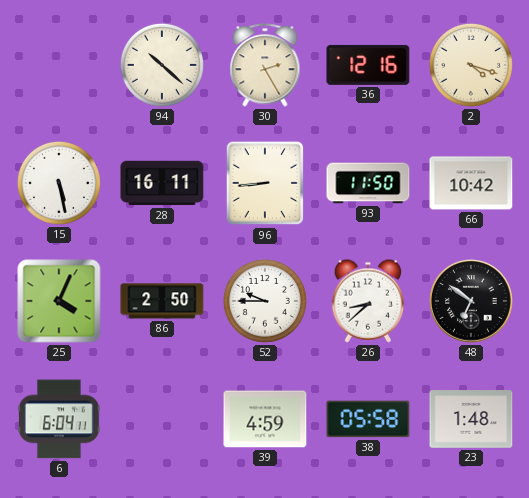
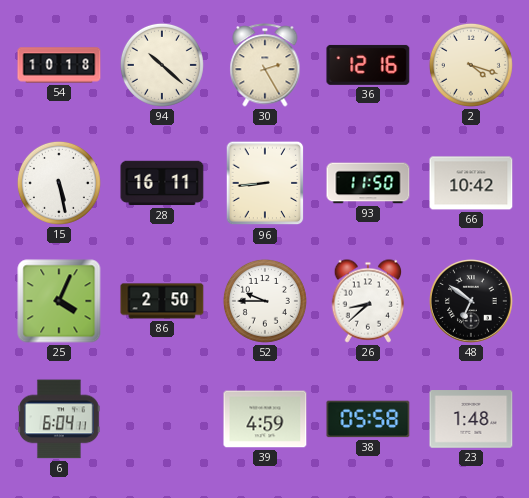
54: none -> 10:18 (59, 65)
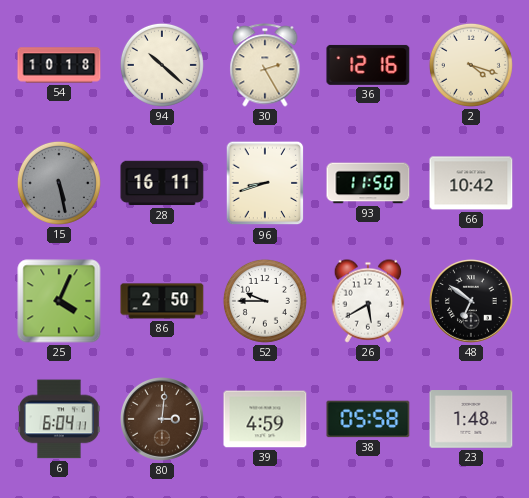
15 dial: white -> grey (59, 183)
96: 8:44 -> 8:42 (265, 183)
26: 8:38 -> 5:40 (368, 301)
80: none -> 3:01 (163, 420)
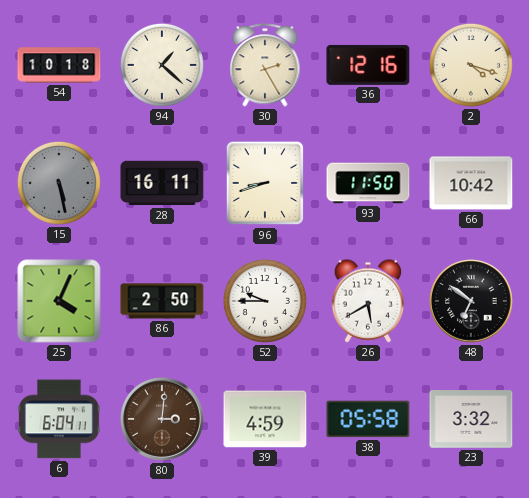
94: 10:22 -> 1:22 (162, 65)
23: 1:48 -> 3:32 (471, 419)
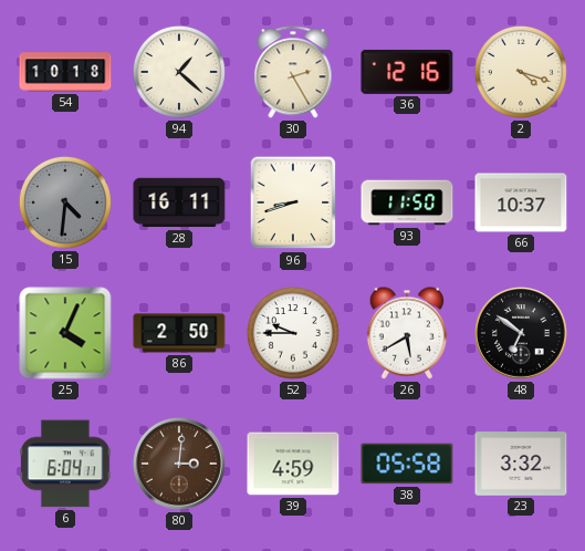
15: 5:28 -> 4:31 (65, 202)
66: 10:42 -> 10:37 (521, 202)
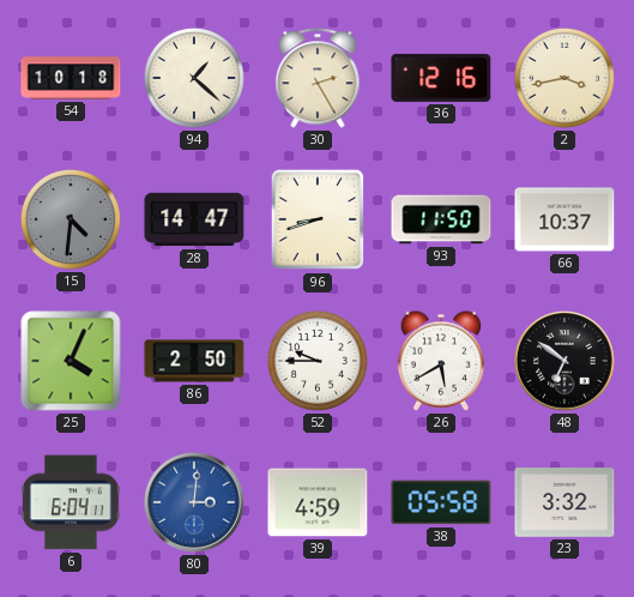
2: 4:18 -> 3:43 (564, 78)
28: 16:11 -> 14:47 (194, 219)
80 dial: brown -> blue (195, 503)
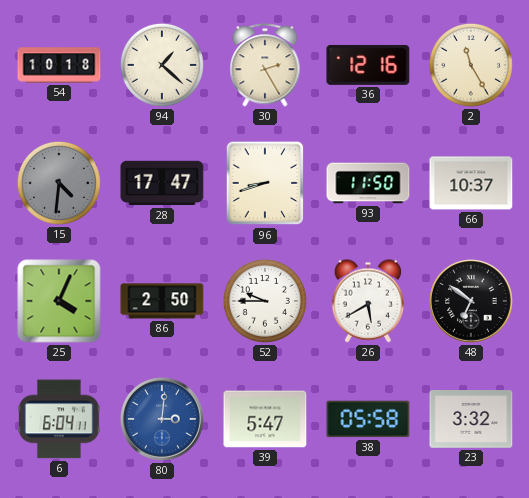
2: 3:43 -> 11:25 (471, 65)
28: 14:47 -> 17:47 (162, 183)
39: 4:59 -> 5:47 (265, 419)
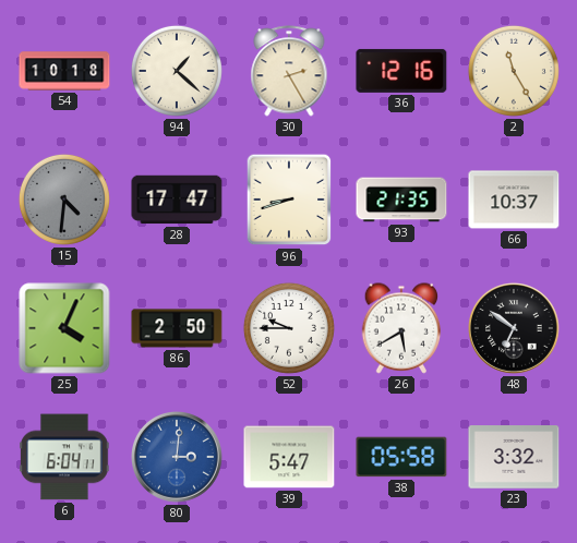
93: 11:50 -> 21:35 (401, 200)
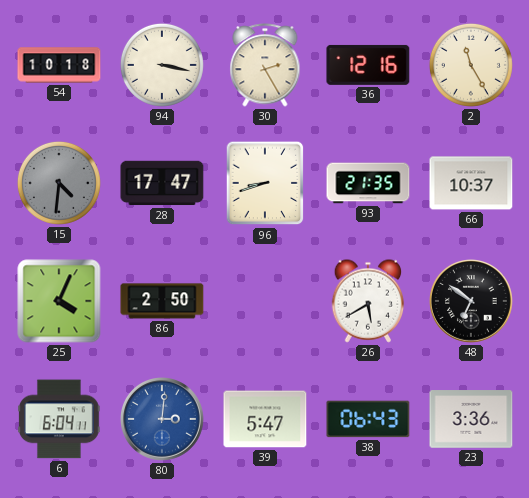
94: 1:22 -> 3:17 (162, 65)
52: 9:45 -> none (289, 328)
38: 05:58 -> 06:43 (368, 419)
23: 3:32 -> 3:36 (471, 419)
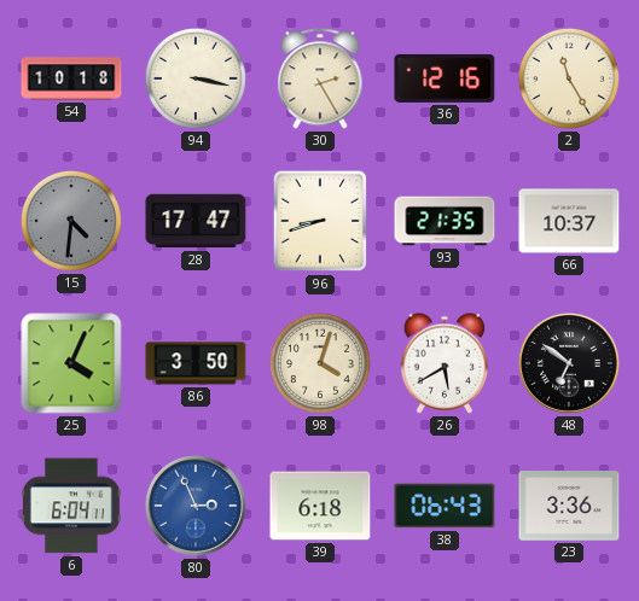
86: 2:50 -> 3:50 (196, 363)
98: none -> 4:03 (320, 363)
80: 3:01 -> 2:56 (197, 507)
39: 5:47 -> 6:18 (320, 506)
